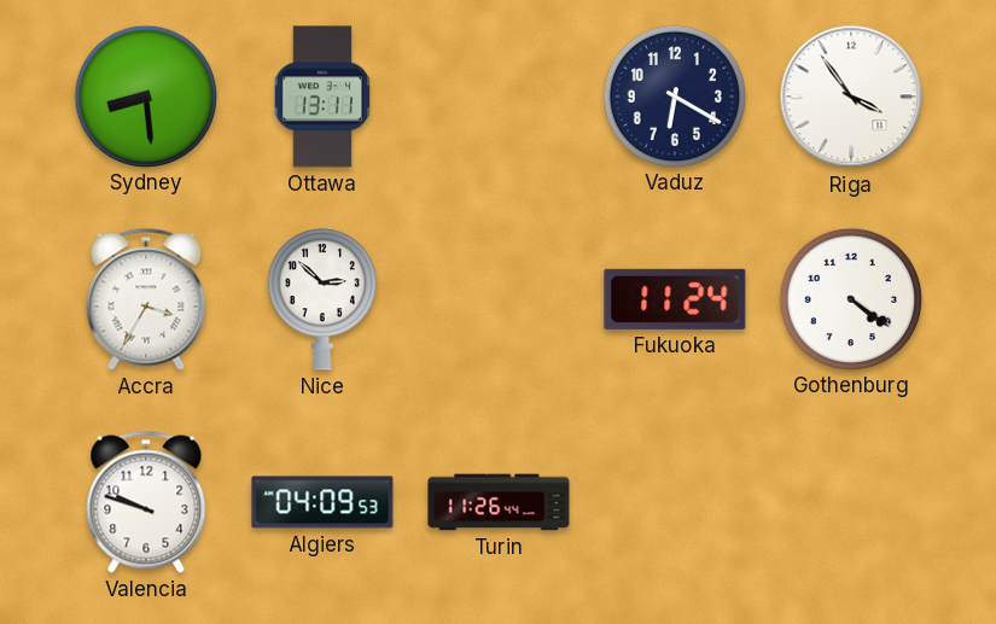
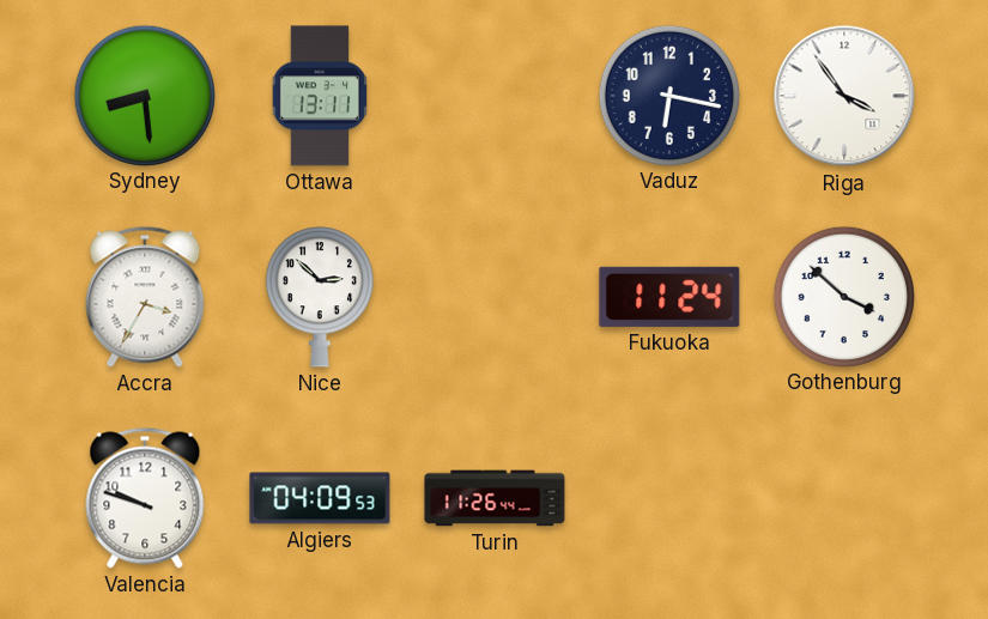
Vaduz: 6:20 -> 6:17 (668, 95)
Gothenburg: 4:21 -> 3:52 (843, 296)
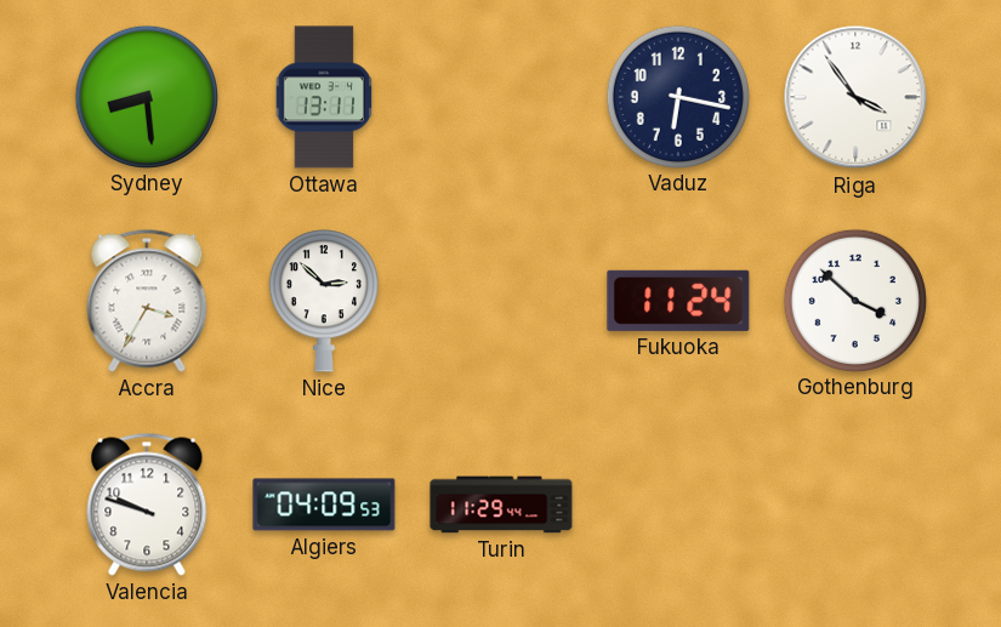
Turin: 11:26 -> 11:29 (501, 505)
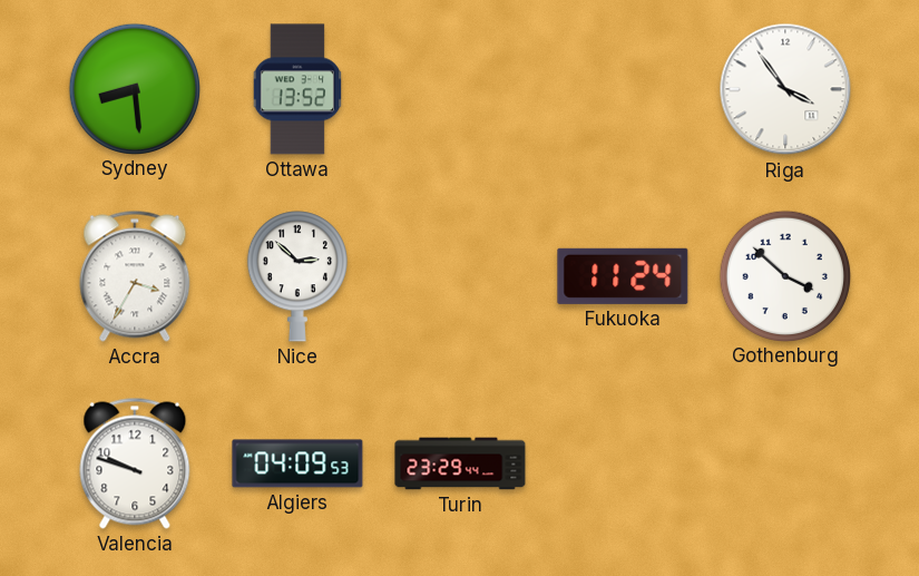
Ottawa: 13:11 -> 13:52 (297, 89)
Vaduz: 6:17 -> none (677, 96)
Turin: 11:29 -> 23:29 (460, 463)
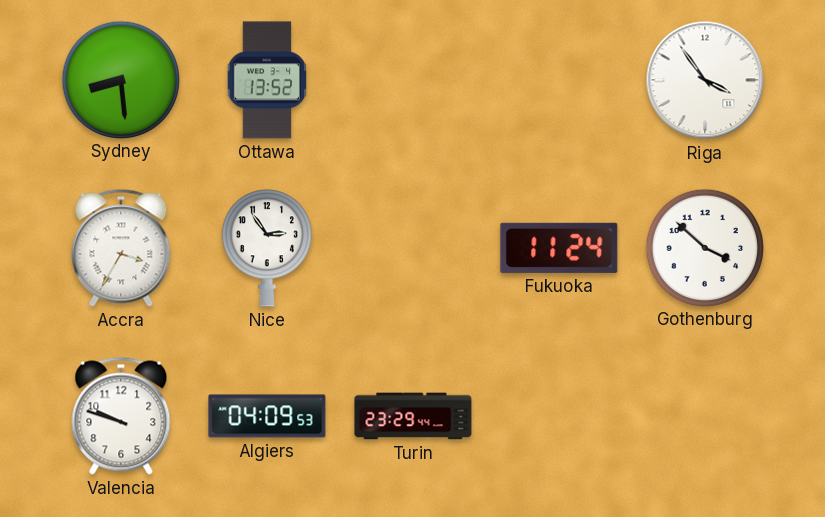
Nice: 2:52 -> 2:54 (267, 248)
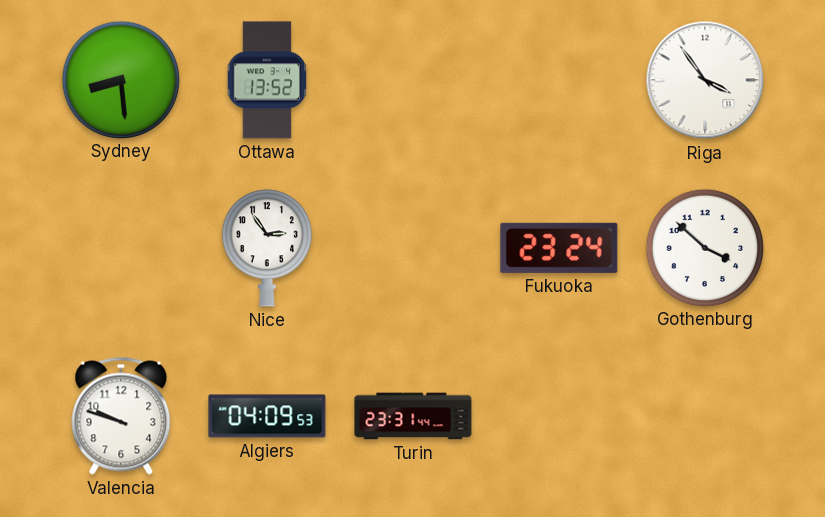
Accra: 3:35 -> none (121, 248)
Fukuoka: 11:24 -> 23:24 (559, 248)
Turin: 23:29 -> 23:31 (413, 416)
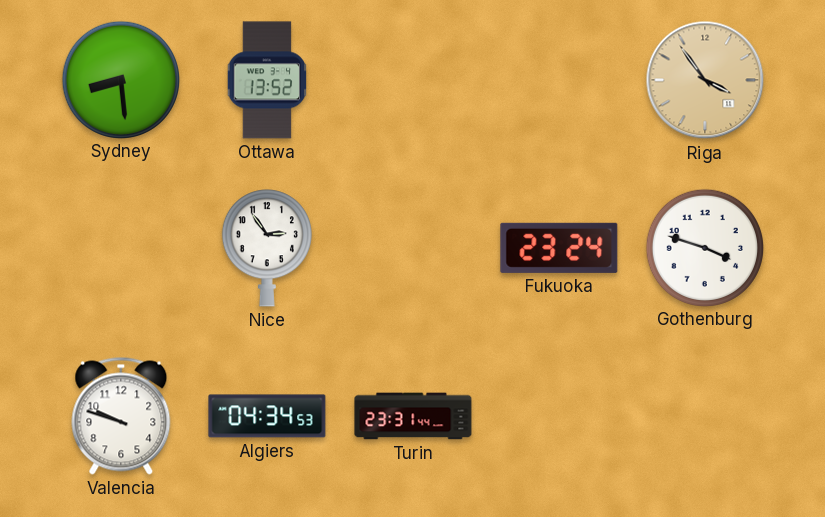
Riga dial: white -> champagne (705, 80)
Gothenburg: 3:52 -> 3:48 (704, 247)
Algiers: 04:09 -> 04:34 (267, 416)
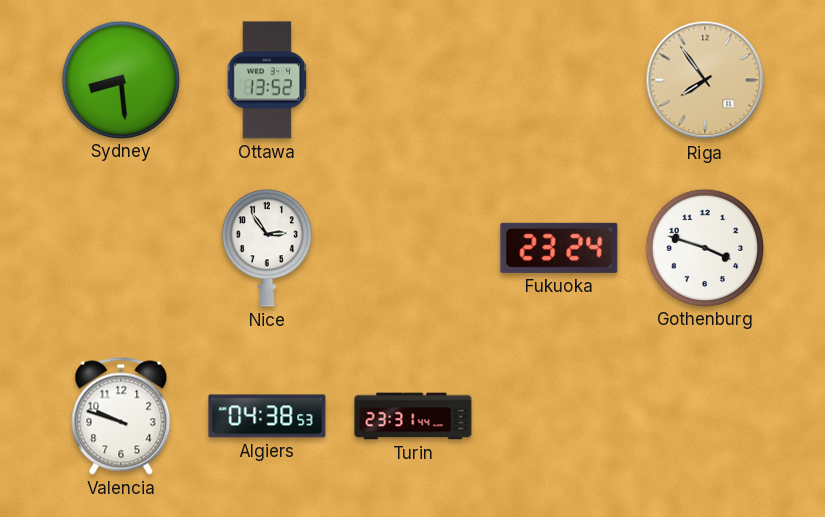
Riga: 3:54 -> 7:54 (705, 80)
Algiers: 04:34 -> 04:38 (267, 416)
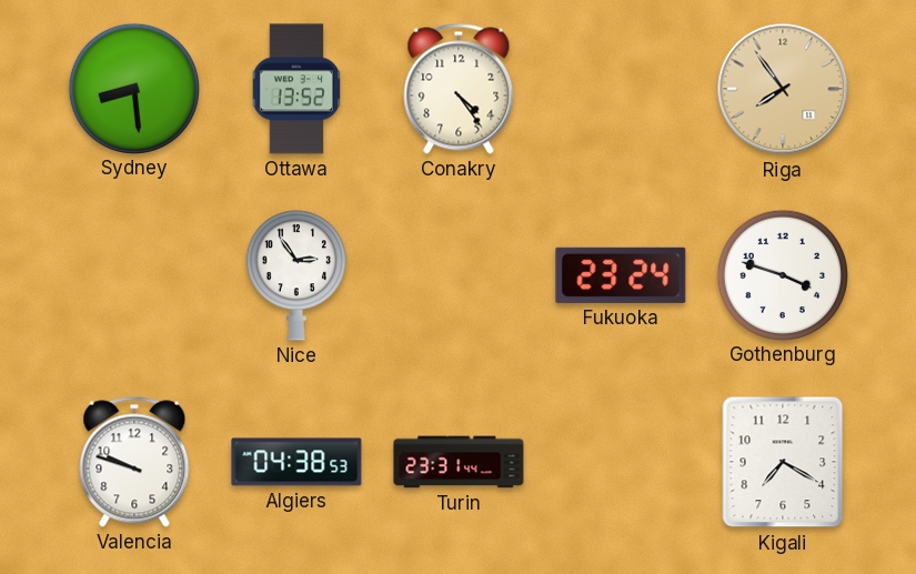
Conakry: none -> 4:24 (459, 89)
Kigali: none -> 7:20 (783, 462)
